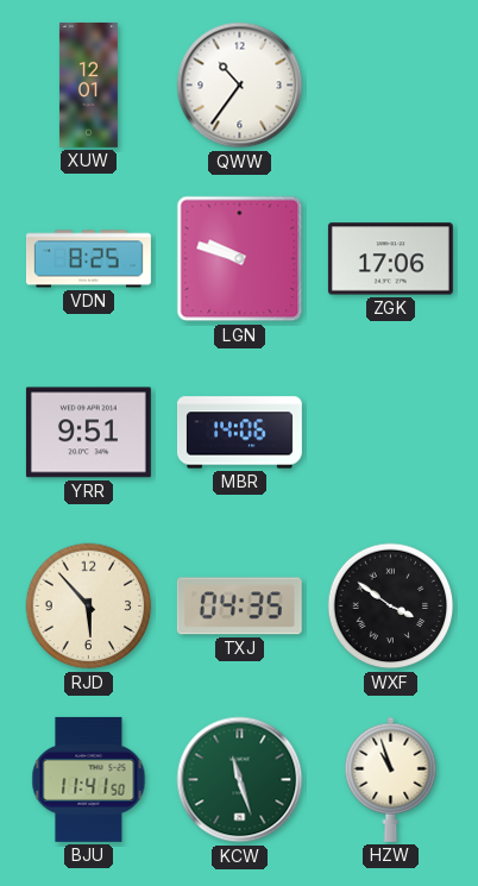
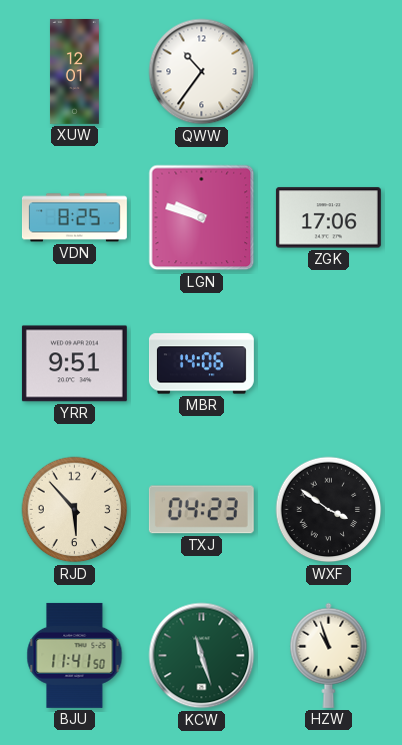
TXJ: 04:35 -> 04:23 (201, 510)
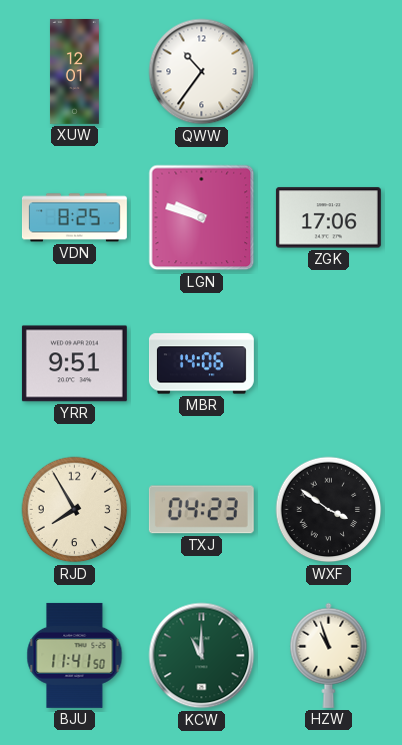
RJD: 5:53 -> 7:55 (75, 510)
KCW: 11:27 -> 11:00 (202, 656)
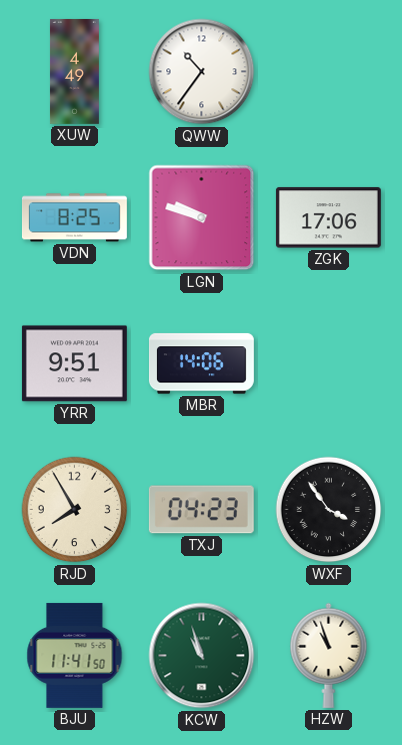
XUW: 12:01 -> 4:49 (74, 71)
WXF: 3:51 -> 3:54 (329, 510)
KCW: 11:00 -> 10:57 (202, 656)
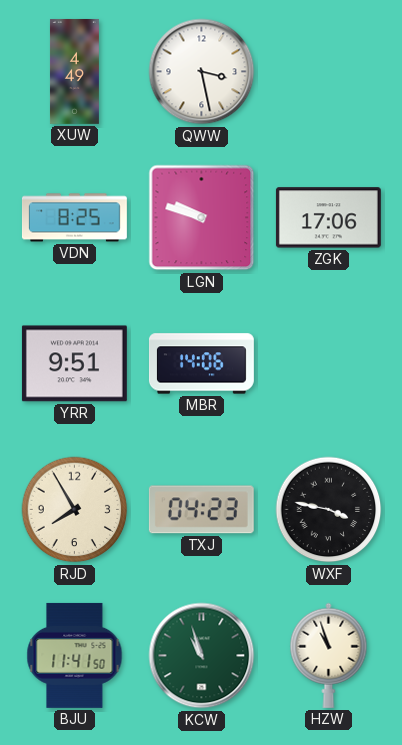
QWW: 10:36 -> 3:28 (202, 72)
WXF: 3:54 -> 3:47 (329, 510)
